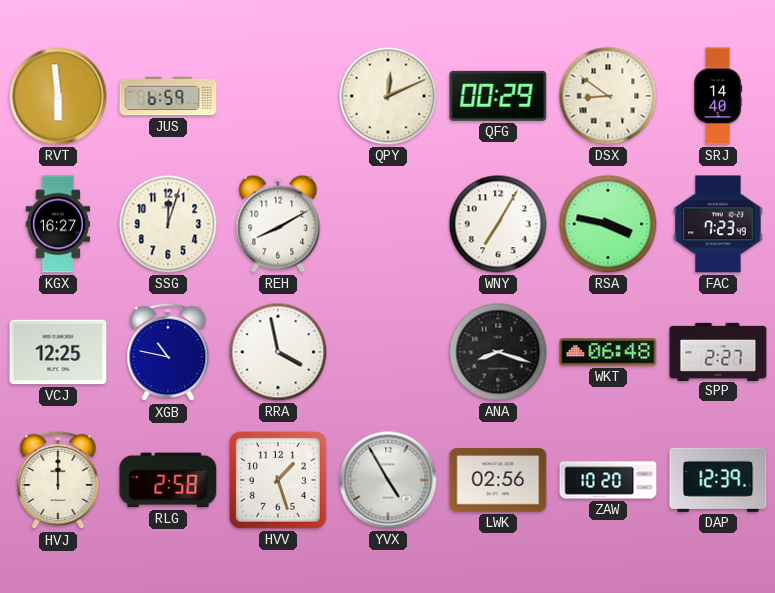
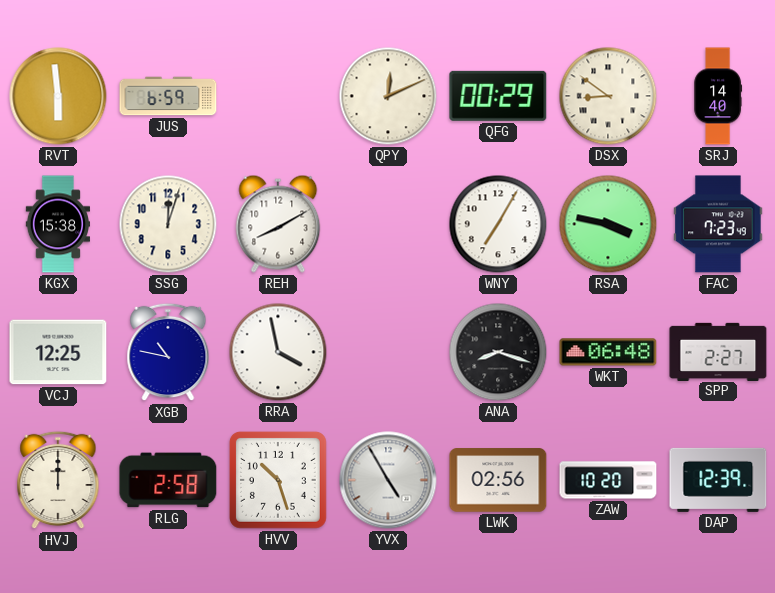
KGX: 16:27 -> 15:38 (58, 224)
HVV: 1:27 -> 10:27 (278, 480)
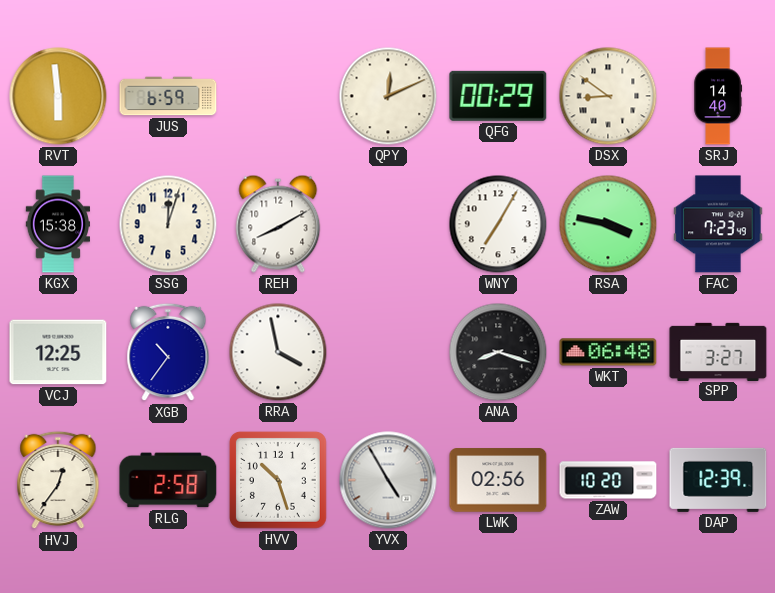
XGB: 10:47 -> 10:36 (168, 352)
SPP: 2:27 -> 3:27 (718, 351)
HVJ: 12:00 -> 12:36 (58, 480)
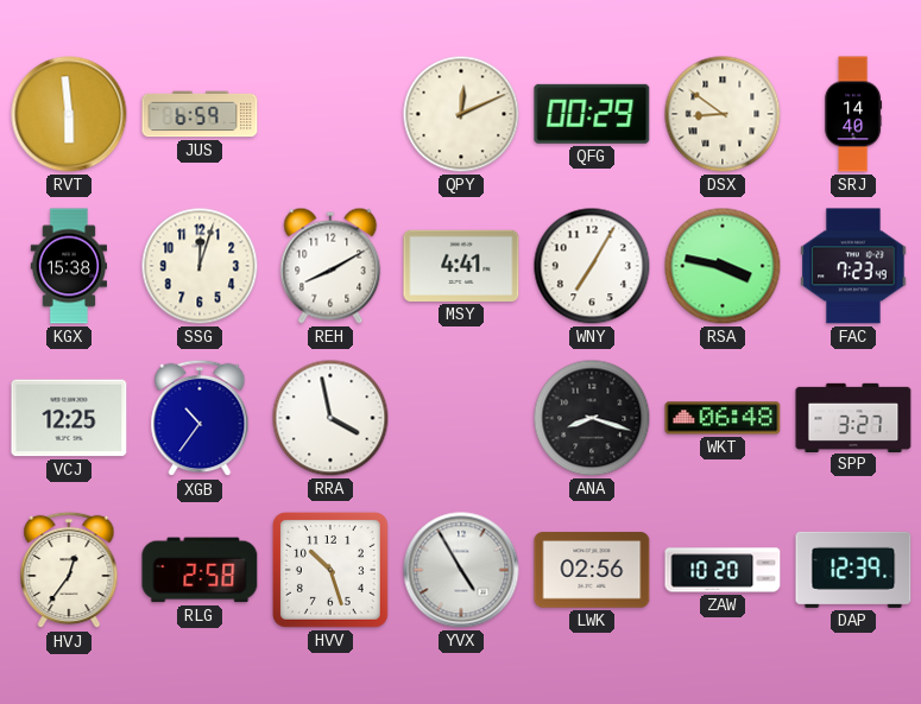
MSY: none -> 4:41 (461, 266)
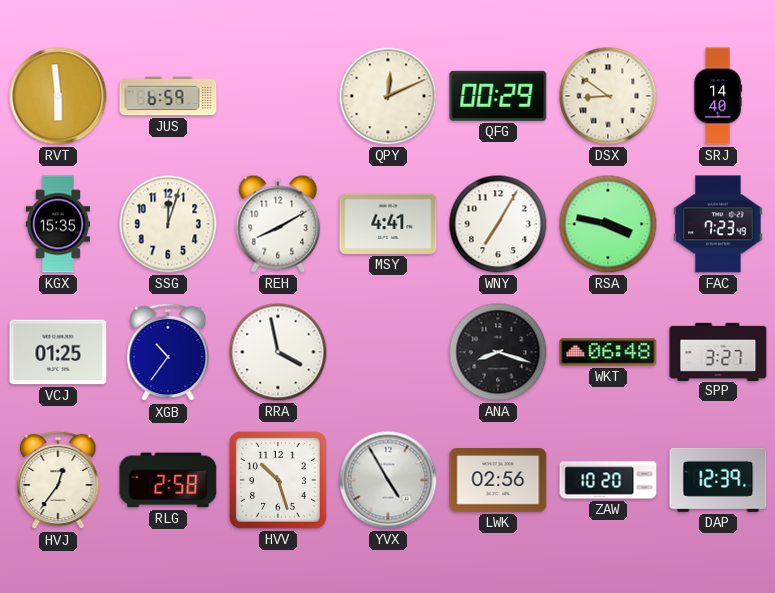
KGX: 15:38 -> 15:35 (58, 224)
VCJ: 12:25 -> 01:25 (58, 352)
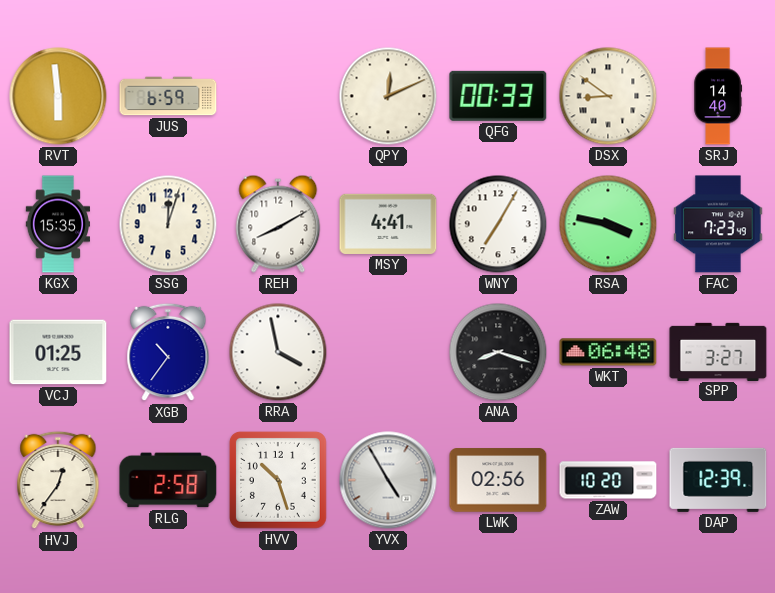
QFG: 00:29 -> 00:33 (498, 96)
